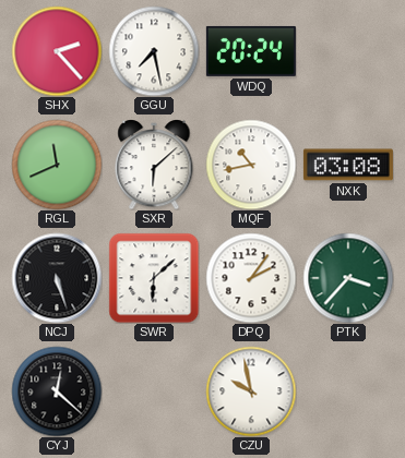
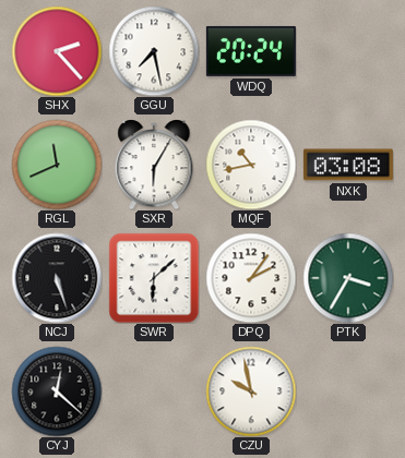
SXR: 6:08 -> 6:05 (154, 165)
PTK: 3:37 -> 3:35 (348, 278)
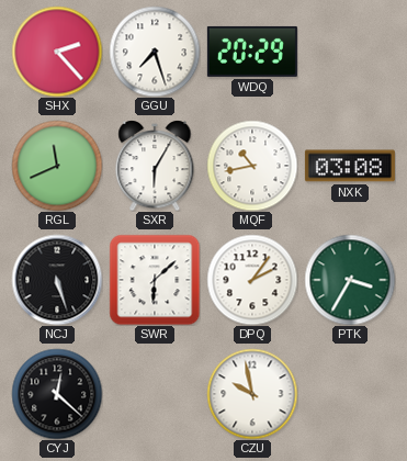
GGU: 7:28 -> 7:27 (155, 52)
WDQ: 20:24 -> 20:29 (252, 52)
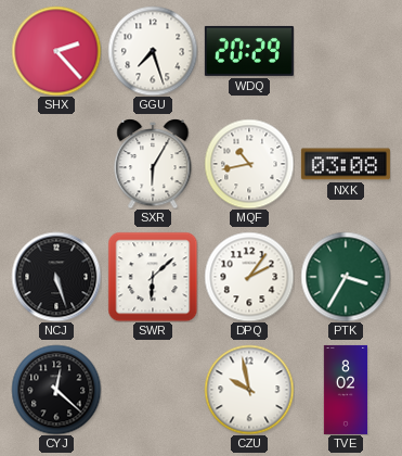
RGL: 11:41 -> none (57, 166)
TVE: none -> 8:02 (346, 390)
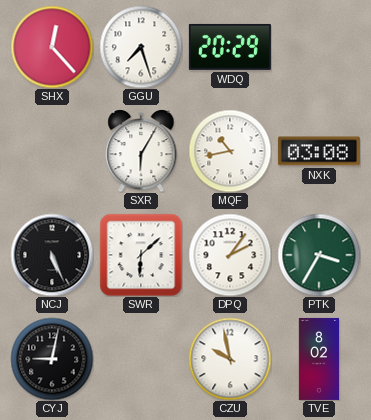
SHX: 2:23 -> 12:23 (52, 47)
NCJ: 5:27 -> 5:26 (52, 255)
CYJ: 12:22 -> 9:02 (52, 359)
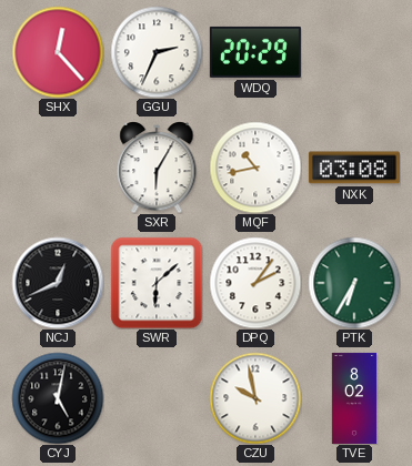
GGU: 7:27 -> 2:34 (157, 52)
NCJ: 5:26 -> 12:41 (58, 283)
PTK: 3:35 -> 6:35 (354, 283)
CYJ: 9:02 -> 5:02 (58, 398)
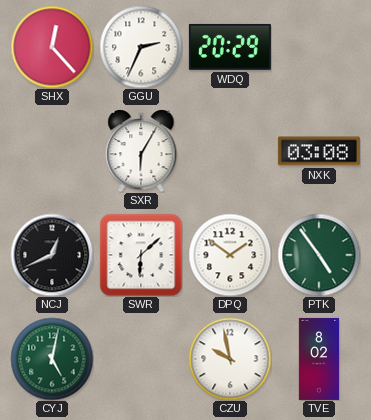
MQF: 10:43 -> none (255, 168)
DPQ: 2:06 -> 1:51 (230, 255)
PTK: 6:35 -> 4:54 (319, 255)
CYJ dial: black -> green (52, 359)
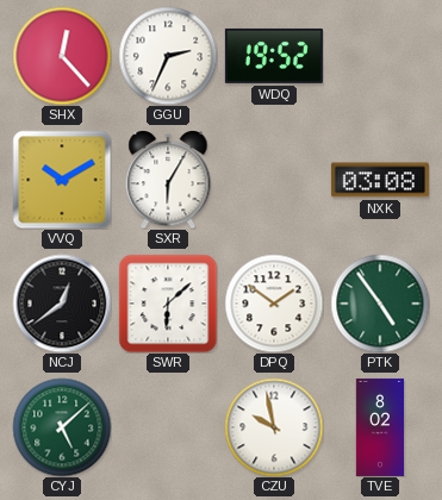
WDQ: 20:29 -> 19:52 (274, 56)
VVQ: none -> 10:10 (62, 180)
NCJ: 12:41 -> 12:39 (62, 304)
CYJ: 5:02 -> 5:08 (62, 427)
